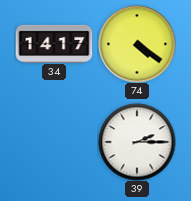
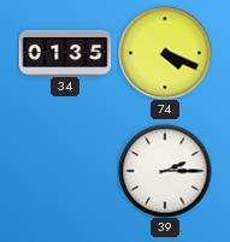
34: 14:17 -> 01:35 (65, 52)
74: 4:21 -> 4:19 (165, 53)
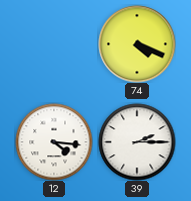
34: 01:35 -> none (65, 52)
12: none -> 4:16 (54, 142)
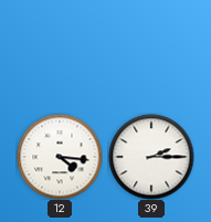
74: 4:19 -> none (137, 44)
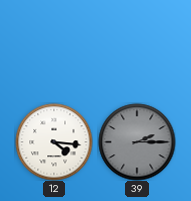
39 dial: white -> grey (137, 142)
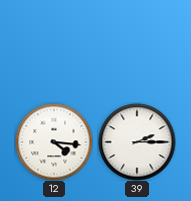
39 dial: grey -> white (137, 142)
